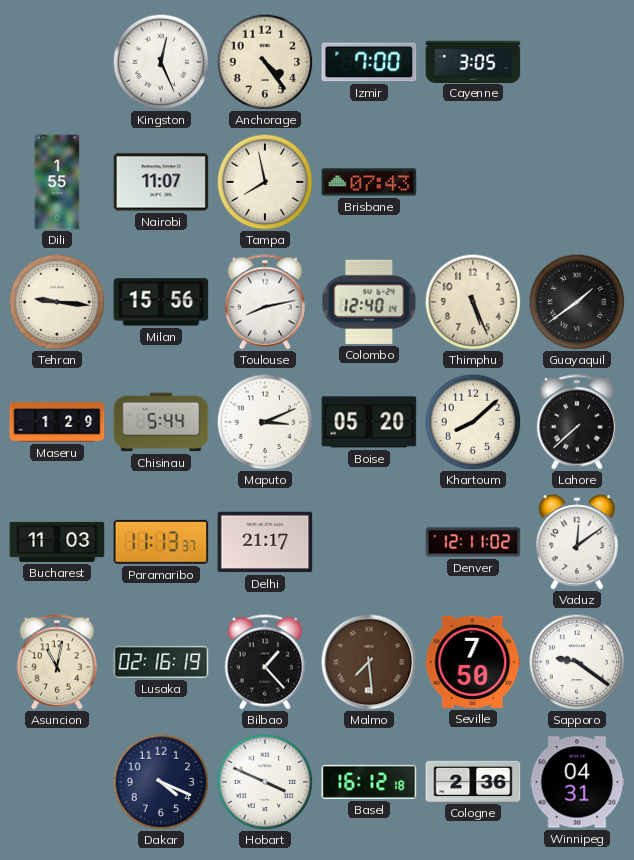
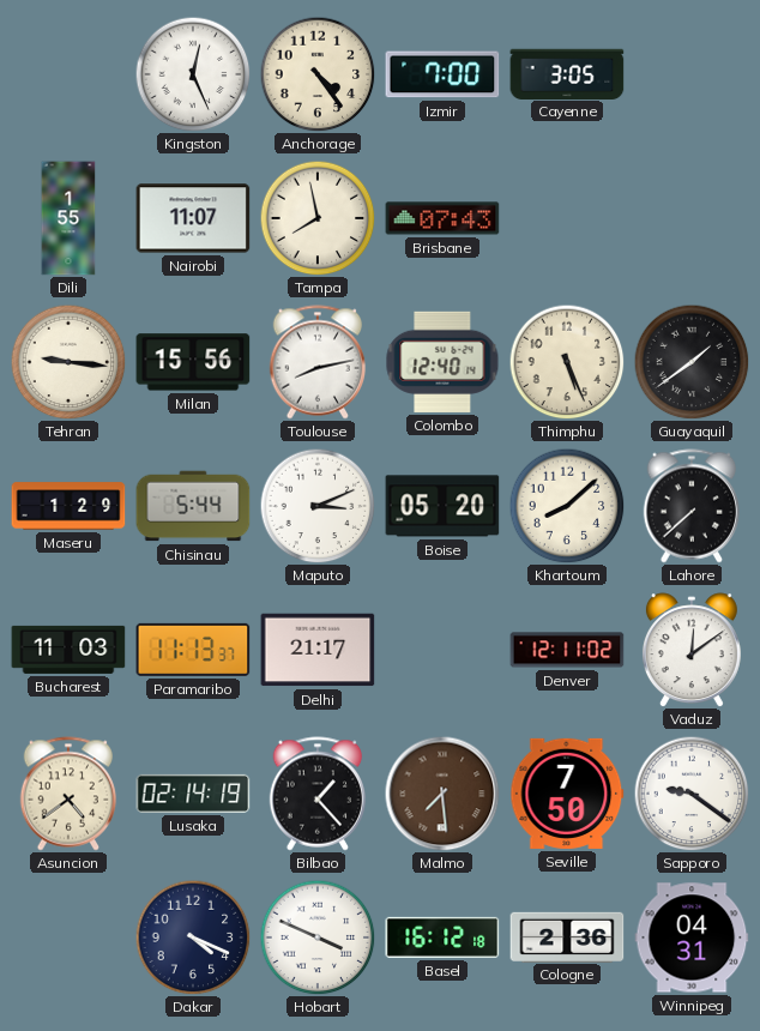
Asuncion: 11:02 -> 4:39 (68, 794)
Lusaka: 02:16 -> 02:14 (193, 794)
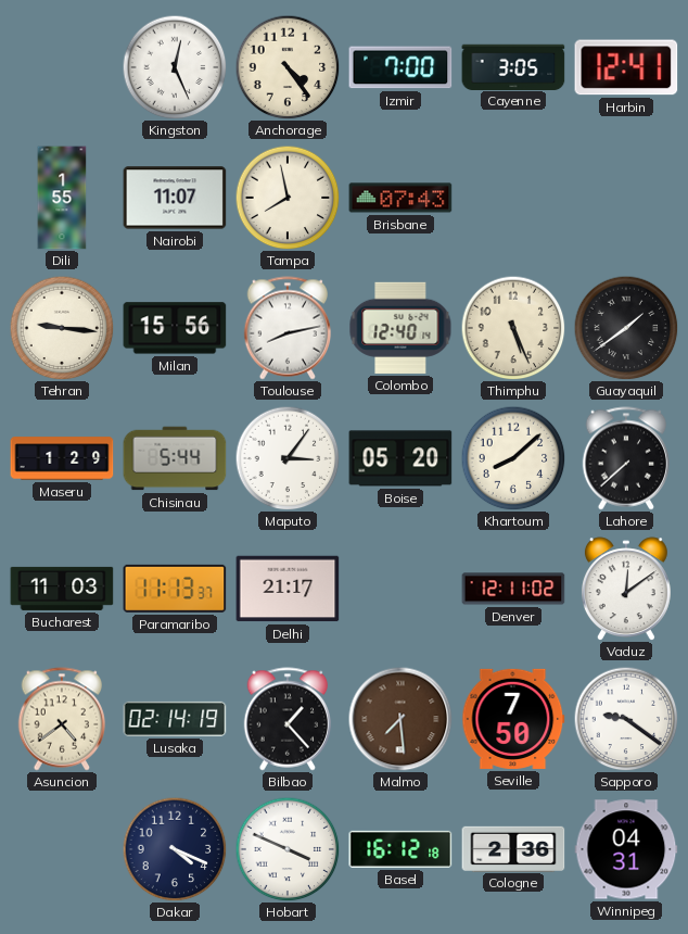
Harbin: none -> 12:41 (626, 67)
Maputo: 3:11 -> 3:06 (288, 458)
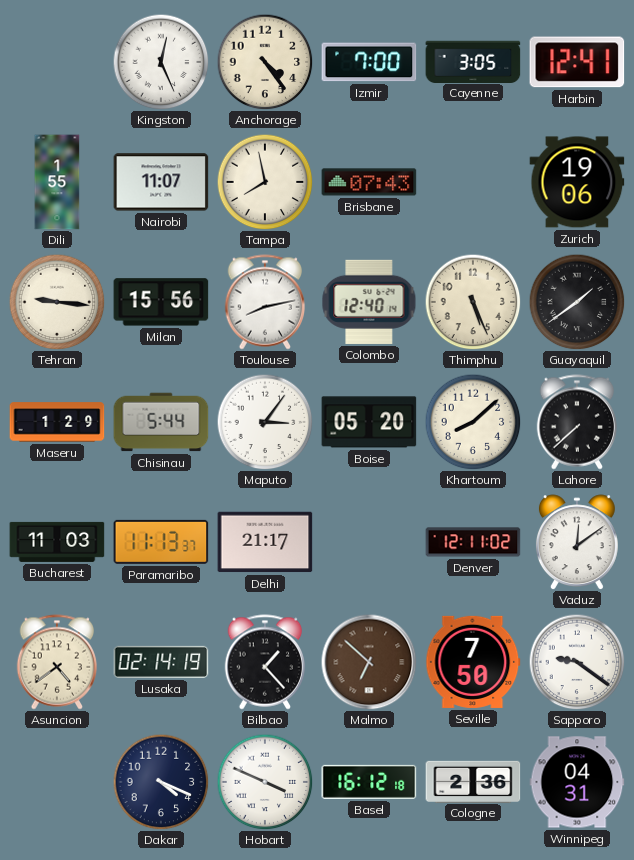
Zurich: none -> 19:06 (577, 182)
Malmo: 7:29 -> 6:52 (369, 662)
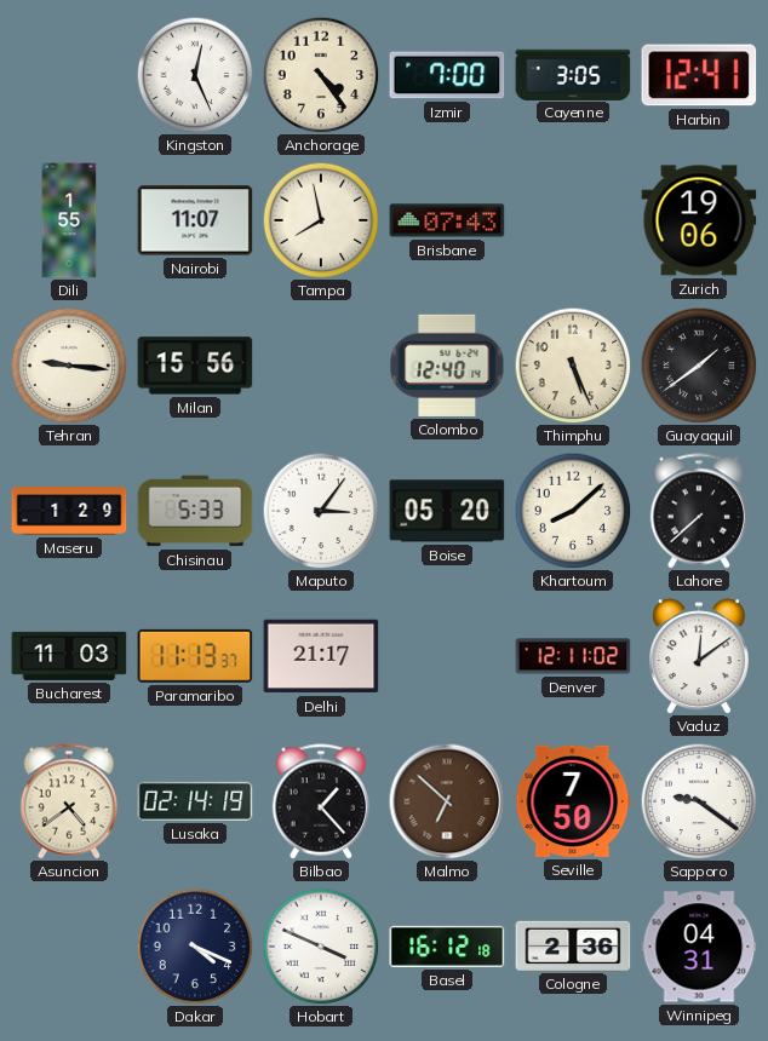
Toulouse: 8:13 -> none (265, 302)
Chisinau: 5:44 -> 5:33 (195, 511)
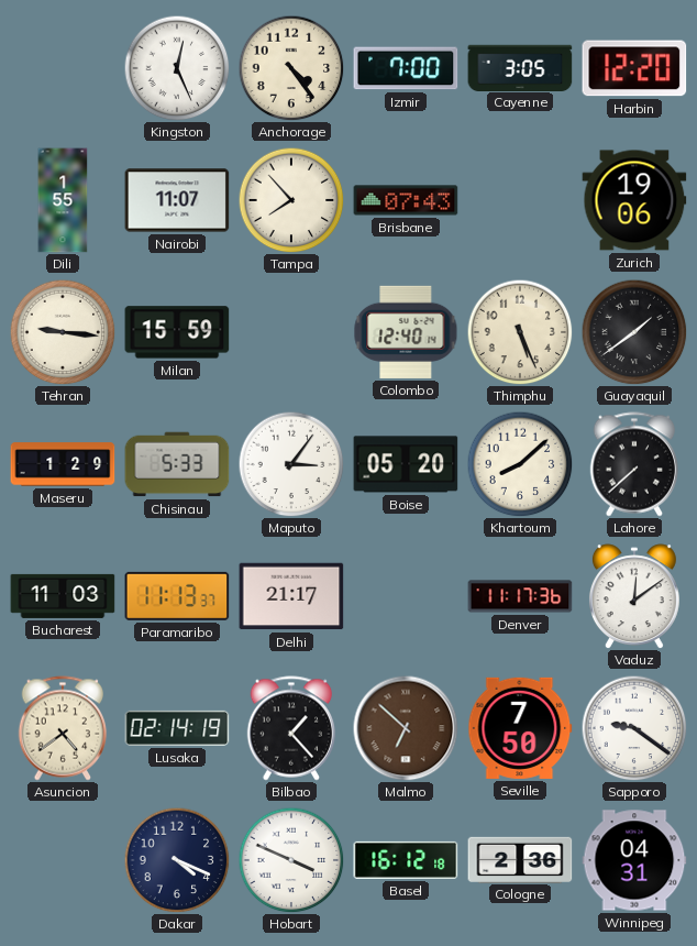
Harbin: 12:41 -> 12:20 (634, 68)
Tampa: 7:58 -> 7:53 (291, 200)
Milan: 15:56 -> 15:59 (177, 332)
Denver: 12:11 -> 11:17 (520, 596)
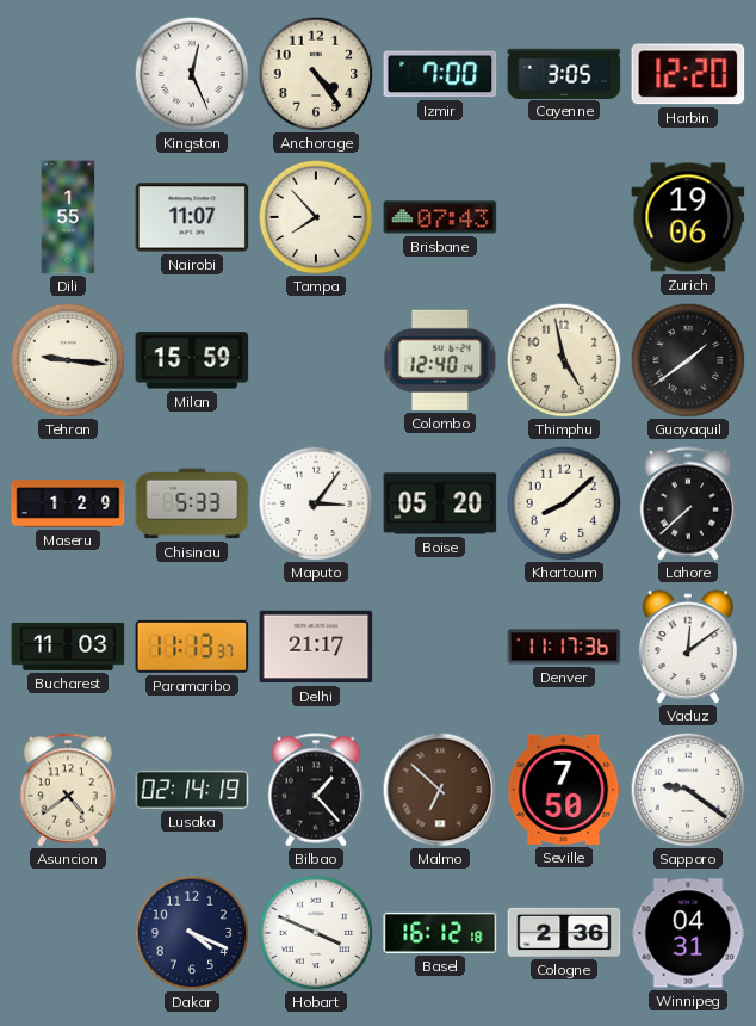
Thimphu: 5:26 -> 4:58 (564, 360)
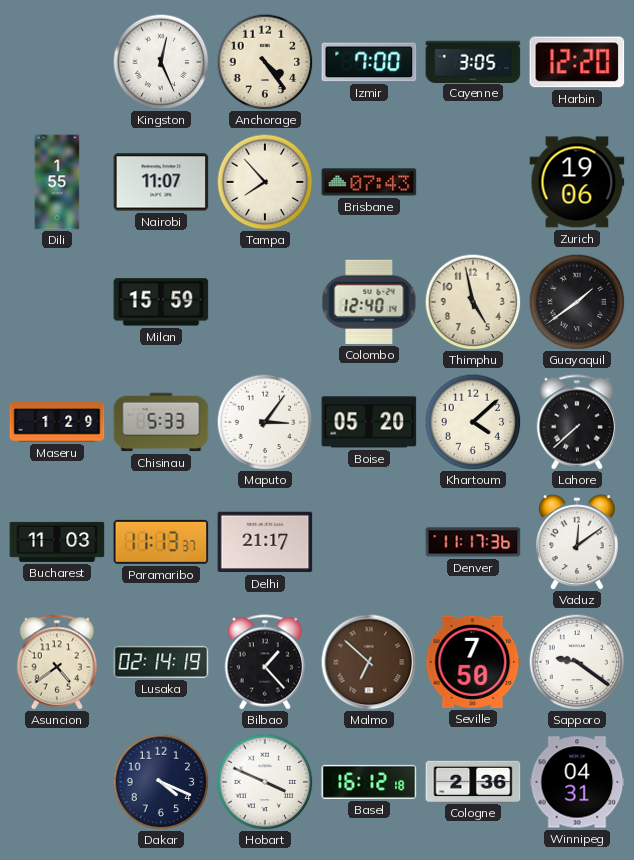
Tehran: 9:16 -> none (68, 360)
Khartoum: 8:08 -> 4:08 (473, 422)
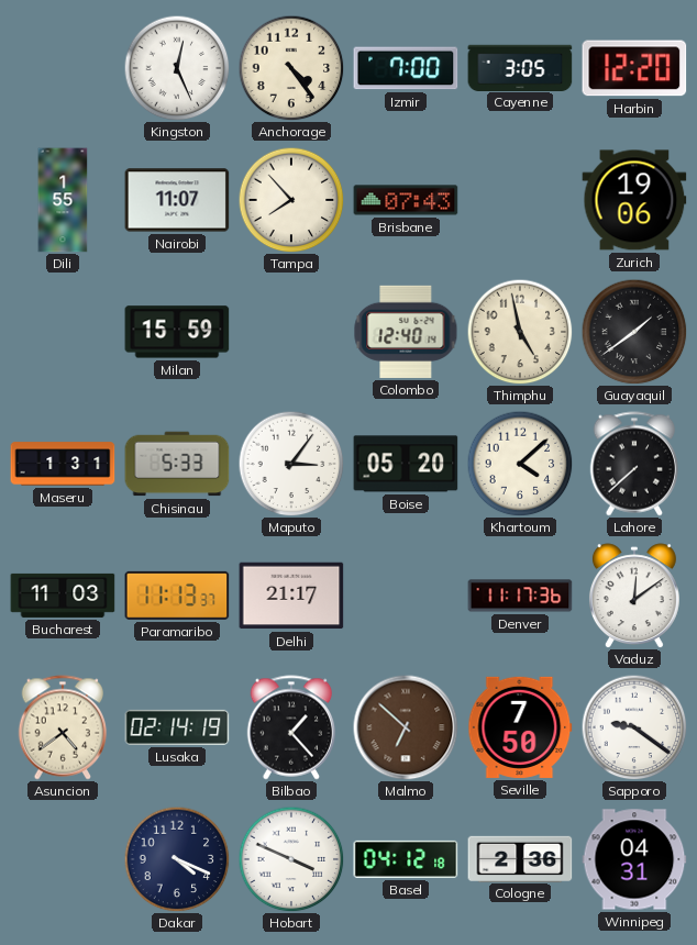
Maseru: 1:29 -> 1:31 (63, 464)
Basel: 16:12 -> 04:12 (406, 859)
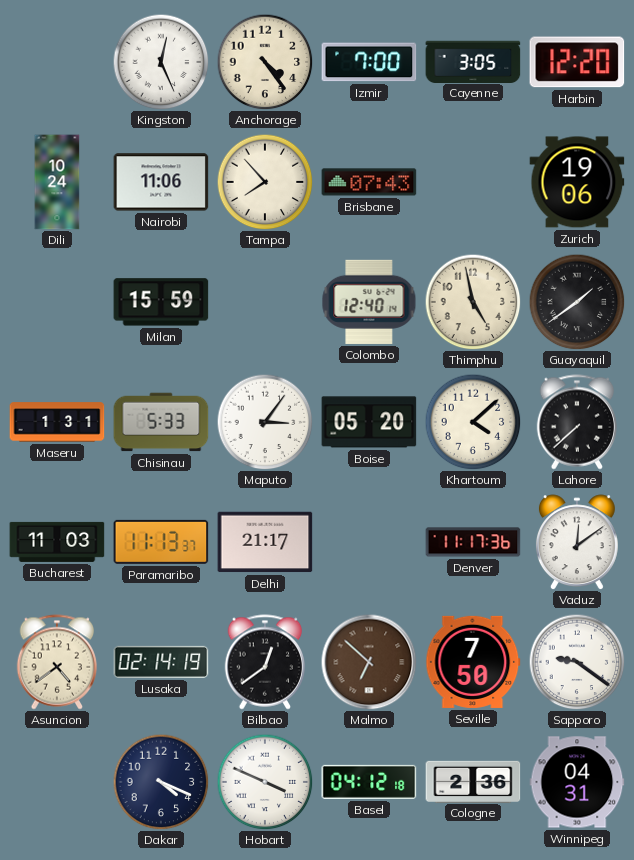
Dili: 1:55 -> 10:24 (57, 182)
Nairobi: 11:07 -> 11:06 (161, 182)
Bilbao: 1:23 -> 12:39 (265, 662)
